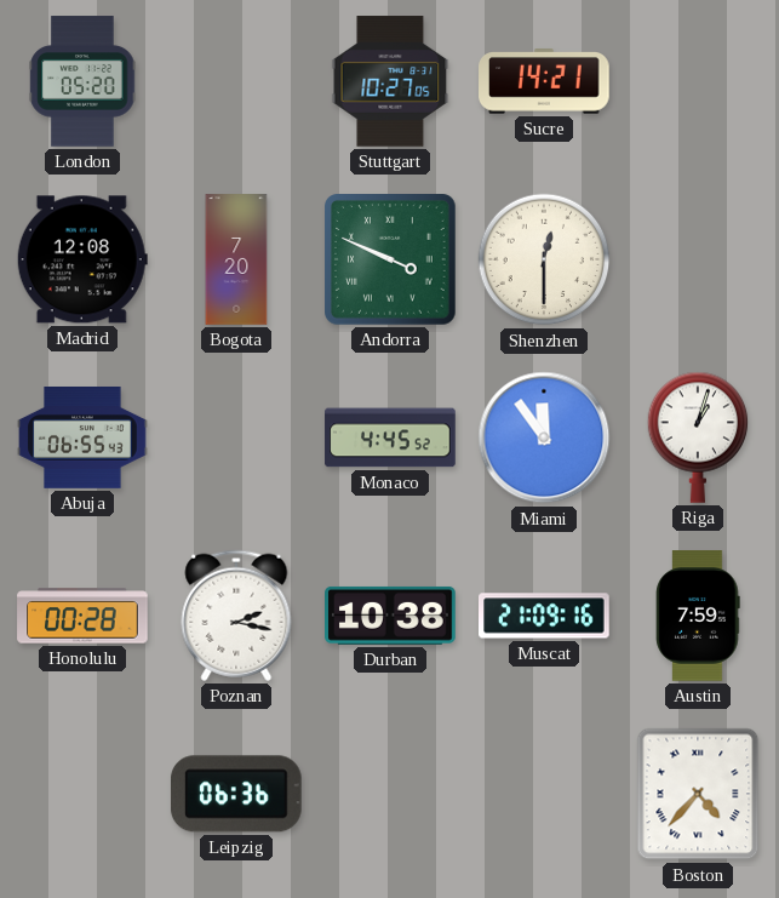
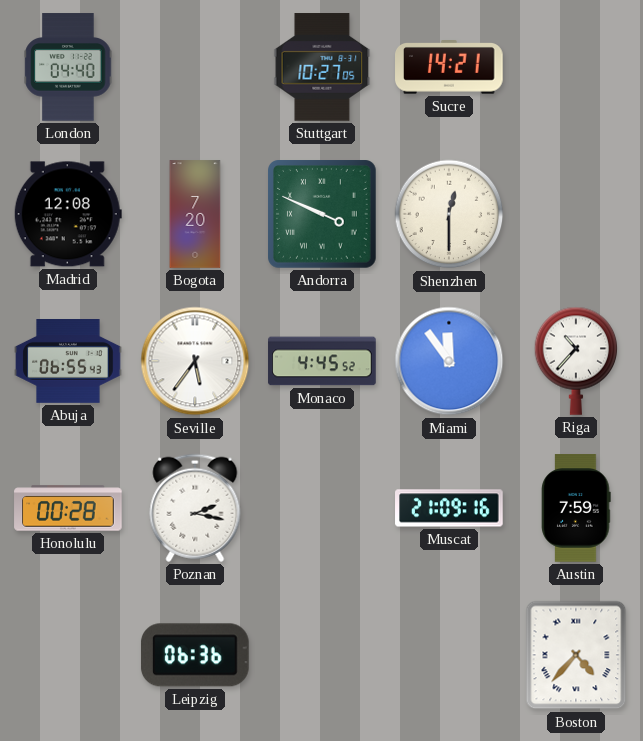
London: 05:20 -> 04:40 (68, 67)
Seville: none -> 5:36 (195, 361)
Riga: 1:03 -> 10:37 (576, 361)
Durban: 10:38 -> none (390, 616)
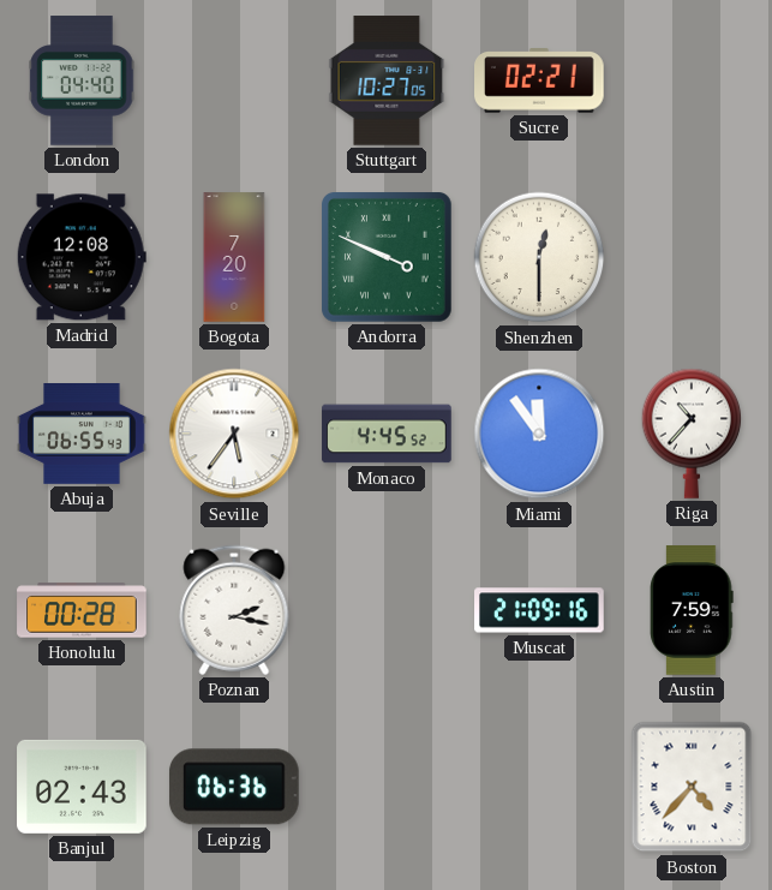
Sucre: 14:21 -> 02:21 (539, 82)
Banjul: none -> 02:43 (82, 787)
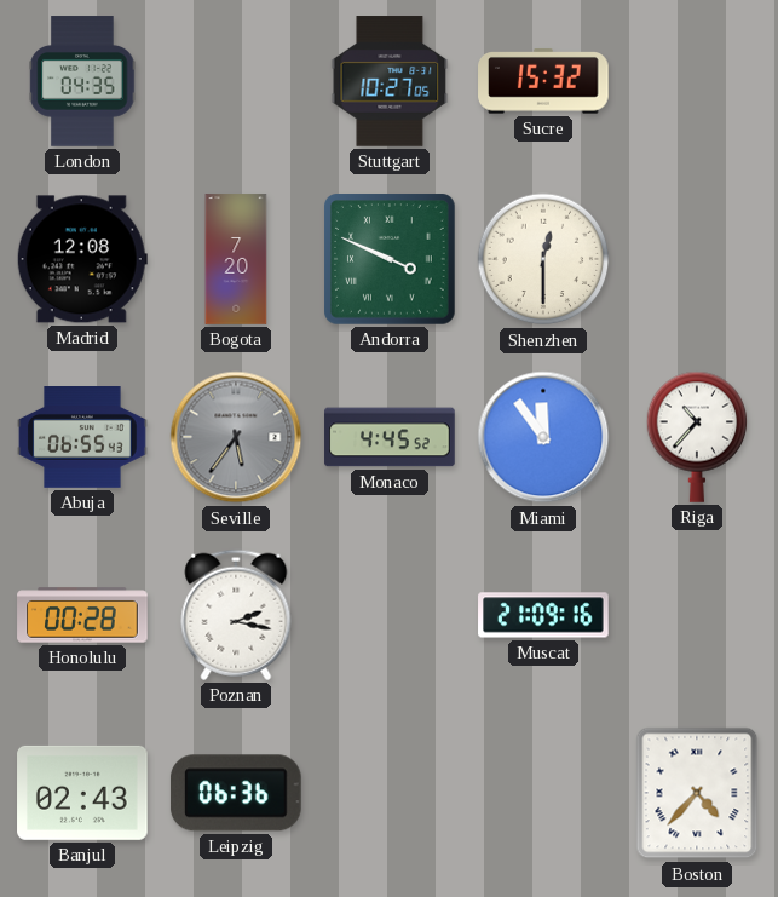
London: 04:40 -> 04:35 (82, 81)
Sucre: 02:21 -> 15:32 (543, 82)
Seville dial: white -> grey (236, 437)
Austin: 7:59 -> none (692, 610)
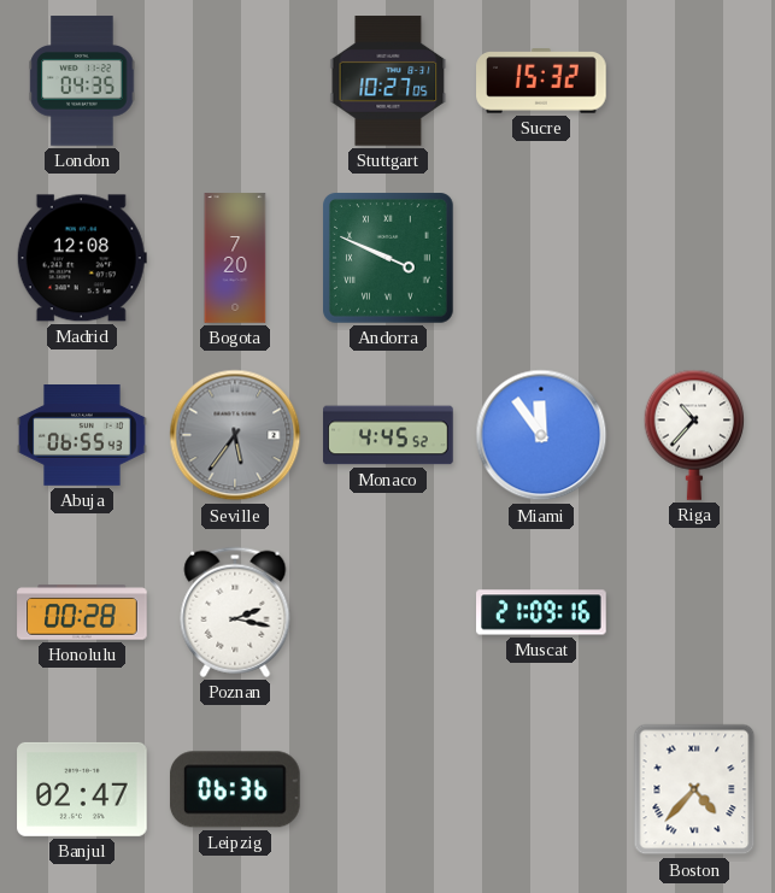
Shenzhen: 12:30 -> none (543, 259)
Banjul: 02:43 -> 02:47 (82, 789)
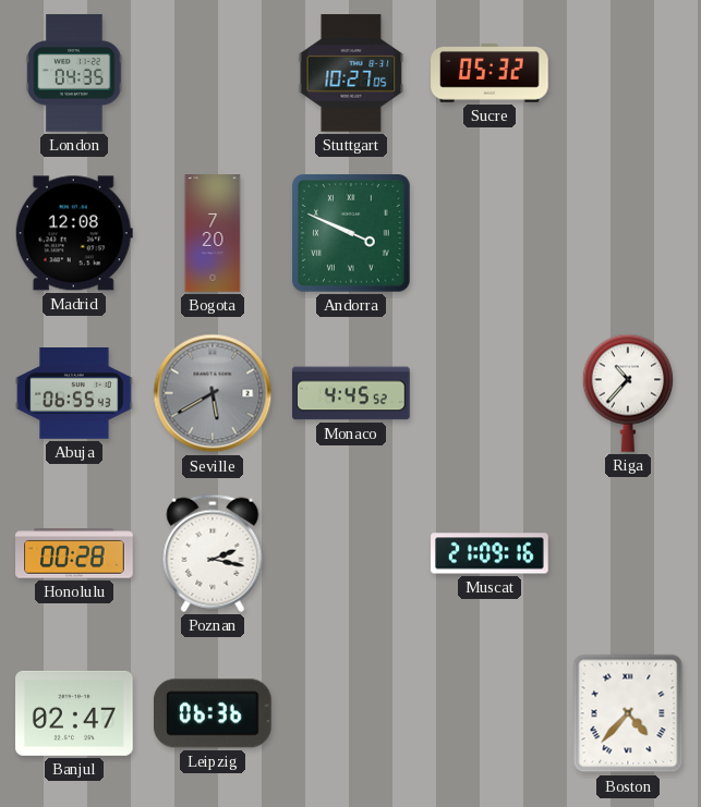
Sucre: 15:32 -> 05:32 (490, 74)
Seville: 5:36 -> 5:40 (213, 393)
Miami: 11:54 -> none (541, 435)
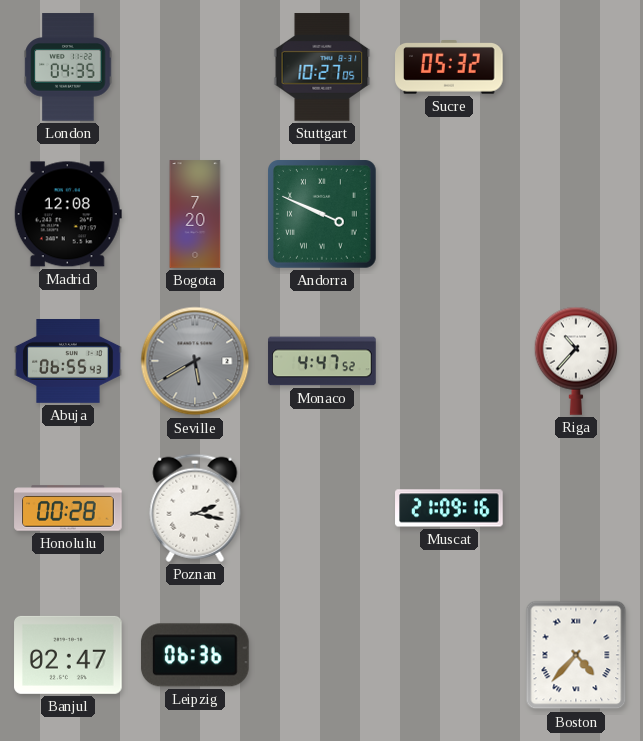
Monaco: 4:45 -> 4:47 (322, 361)
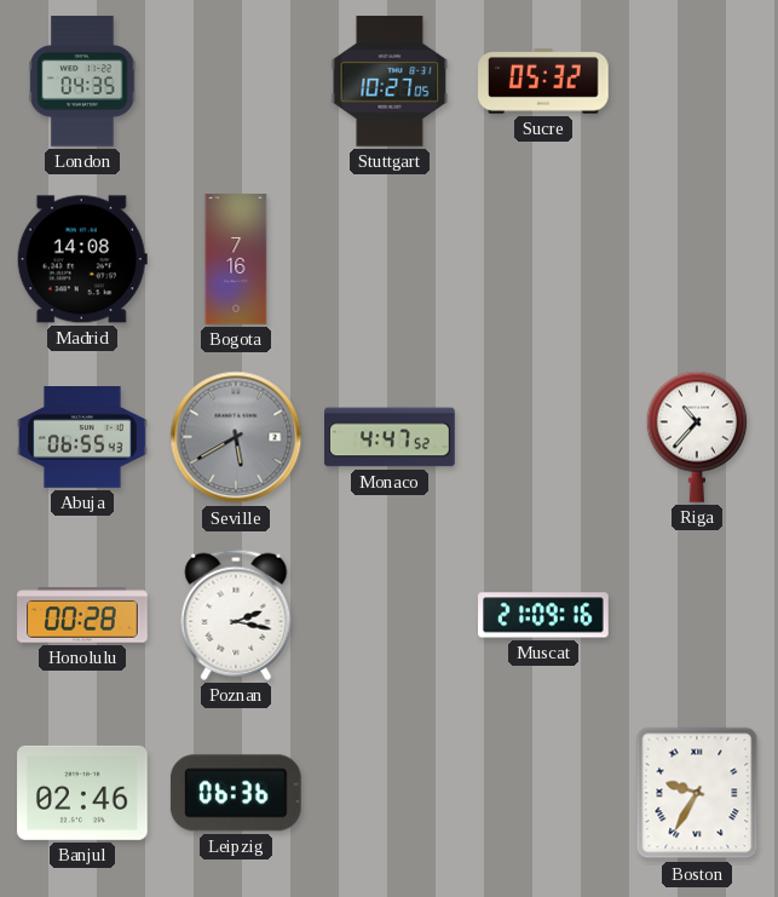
Madrid: 12:08 -> 14:08 (82, 259)
Bogota: 7:20 -> 7:16 (236, 259)
Andorra: 3:49 -> none (323, 215)
Banjul: 02:47 -> 02:46 (82, 793)
Boston: 4:37 -> 9:35 (697, 793)
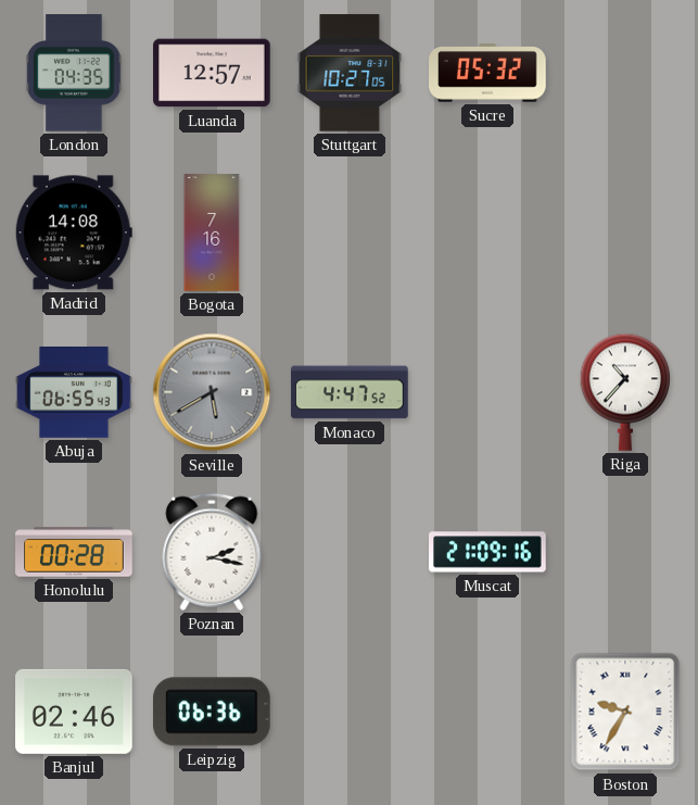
Luanda: none -> 12:57 (212, 73)
